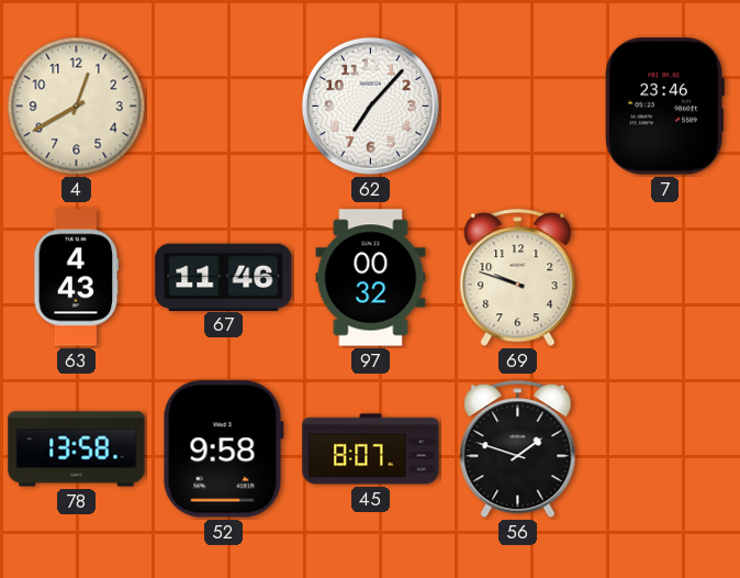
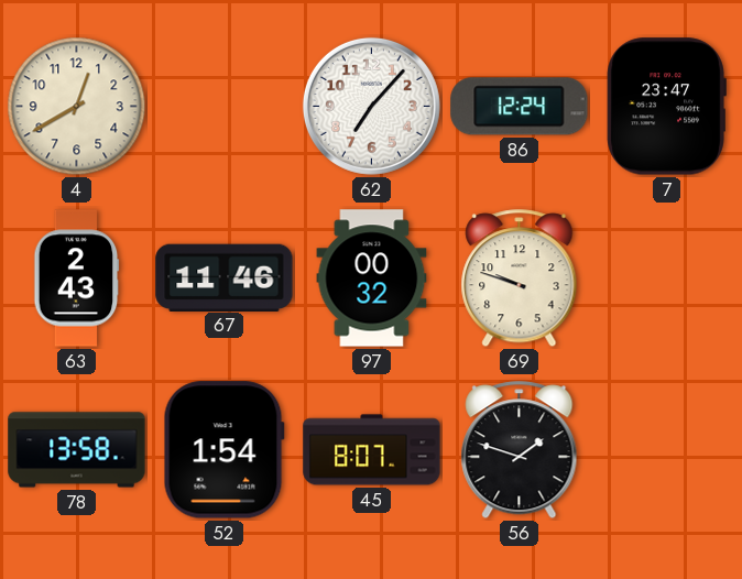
86: none -> 12:24 (520, 107)
7: 23:46 -> 23:47 (666, 107)
63: 4:43 -> 2:43 (77, 278)
52: 9:58 -> 1:54 (223, 450)
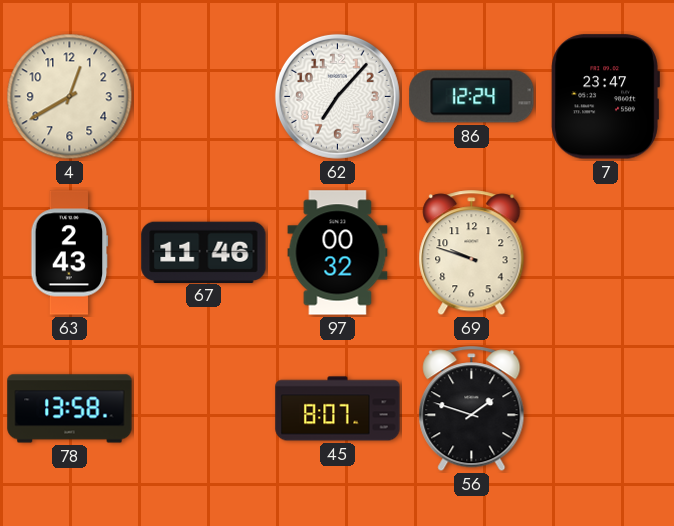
52: 1:54 -> none (223, 450)
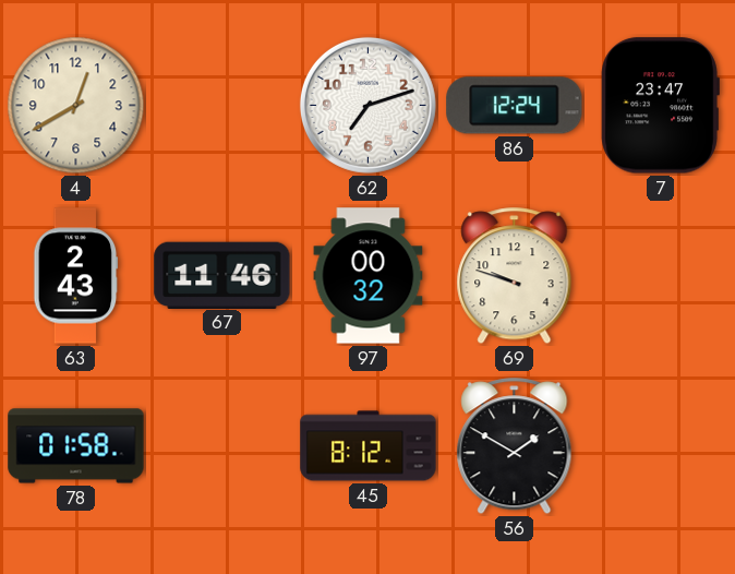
62: 7:07 -> 7:12 (367, 105)
78: 13:58 -> 01:58 (76, 446)
45: 8:07 -> 8:12 (369, 446)
56: 1:48 -> 1:50 (515, 446)
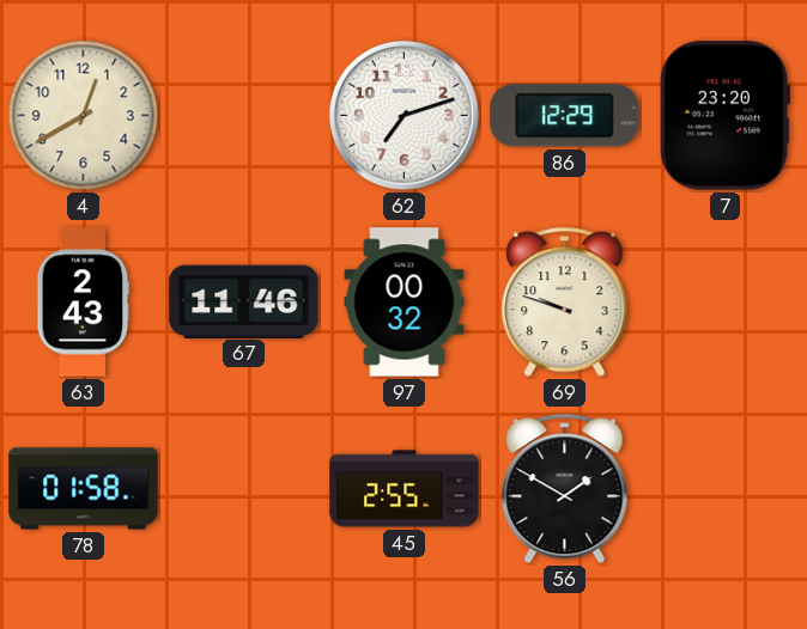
86: 12:24 -> 12:29 (565, 116)
7: 23:47 -> 23:20 (724, 116)
45: 8:12 -> 2:55 (405, 489)
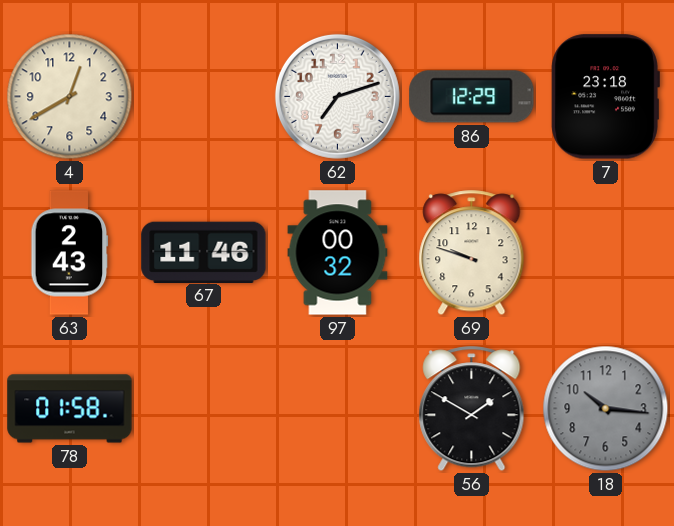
7: 23:20 -> 23:18 (605, 97)
45: 2:55 -> none (405, 489)
18: none -> 10:16 (606, 409)
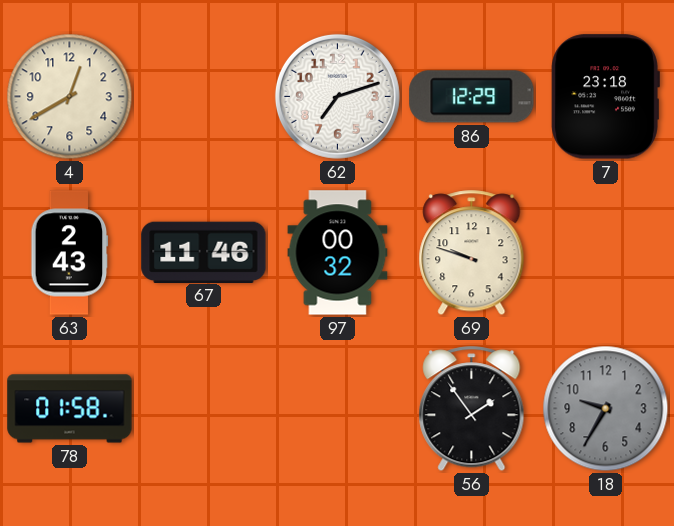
56: 1:50 -> 1:54 (472, 409)
18: 10:16 -> 9:35 (606, 409)
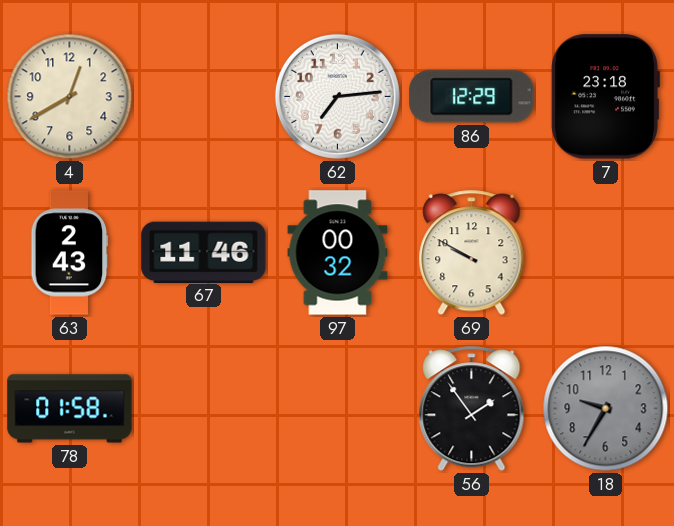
62: 7:12 -> 7:14 (337, 96)
69: 9:48 -> 9:50 (472, 253)
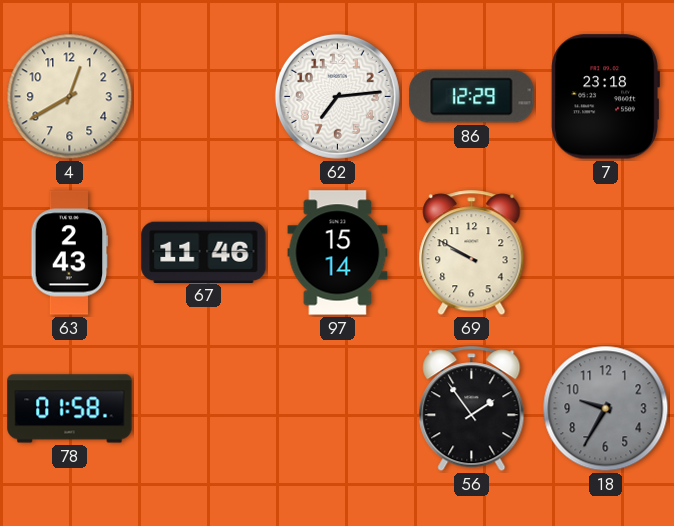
97: 00:32 -> 15:14 (338, 253)
